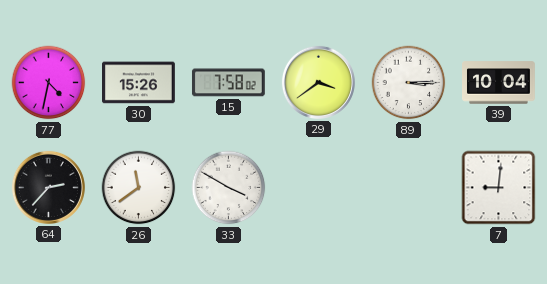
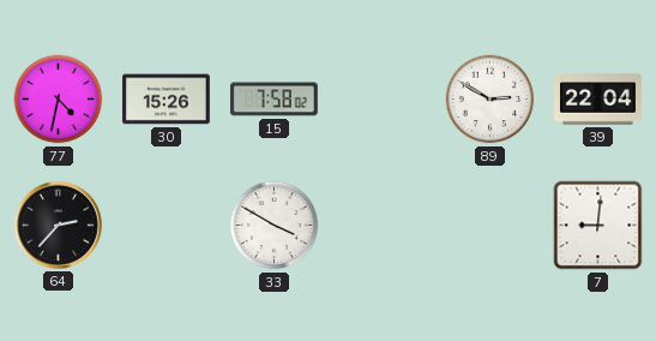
29: 3:39 -> none (318, 82)
89: 3:15 -> 2:50 (491, 100)
39: 10:04 -> 22:04 (598, 100)
26: 11:39 -> none (139, 188)
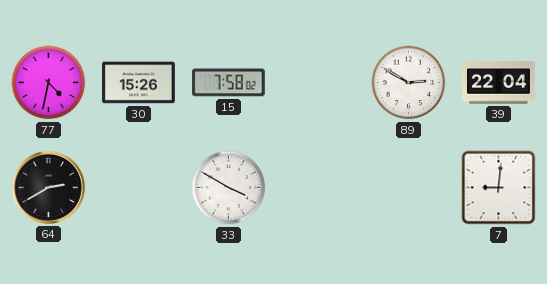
64: 2:37 -> 2:40 (48, 187)
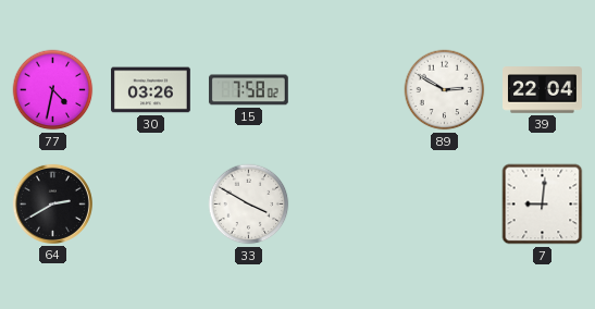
30: 15:26 -> 03:26 (151, 90)
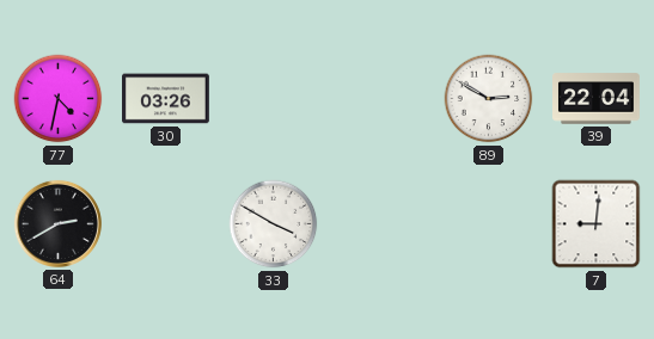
15: 7:58 -> none (248, 90)
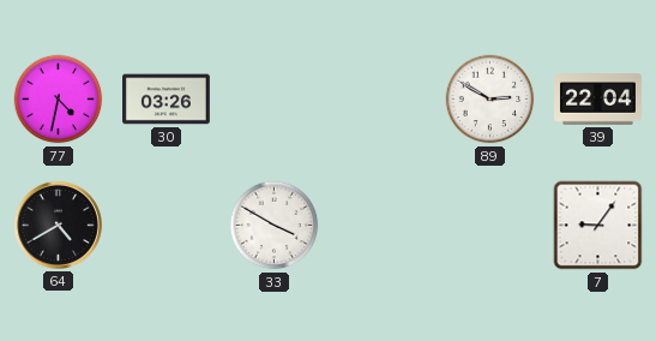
64: 2:40 -> 4:40 (58, 225)
7: 9:01 -> 9:06 (598, 226)
